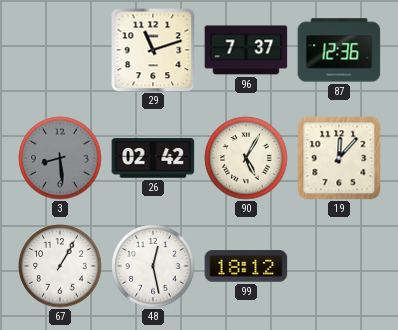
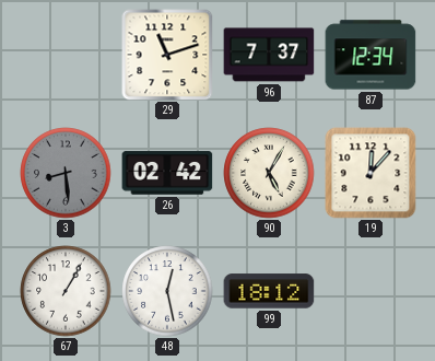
87: 12:36 -> 12:34 (371, 55)
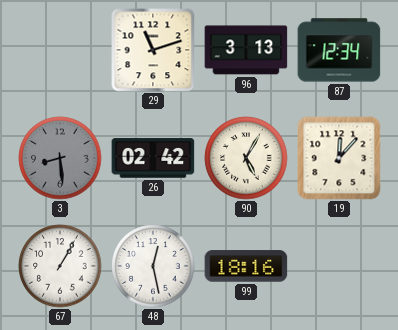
96: 7:37 -> 3:13 (246, 50)
99: 18:12 -> 18:16 (246, 266)
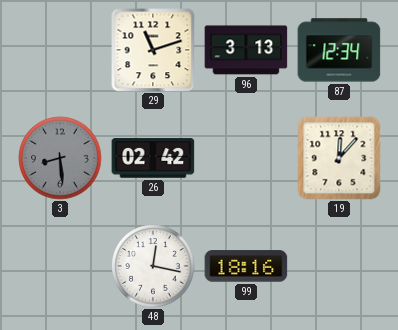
90: 5:05 -> none (246, 158)
67: 1:05 -> none (60, 266)
48: 12:28 -> 12:17 (153, 266)
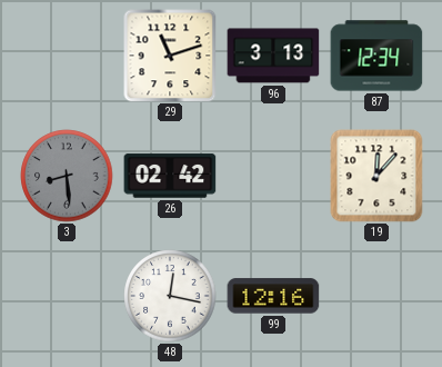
99: 18:16 -> 12:16 (273, 296)
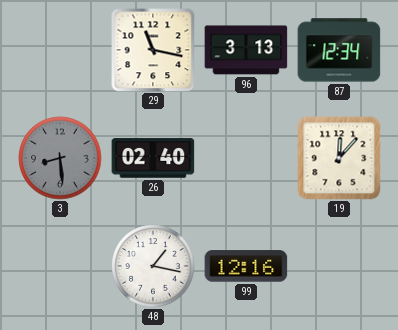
29: 11:12 -> 11:17 (153, 50)
26: 02:42 -> 02:40 (153, 158)
48: 12:17 -> 1:17 (153, 266)
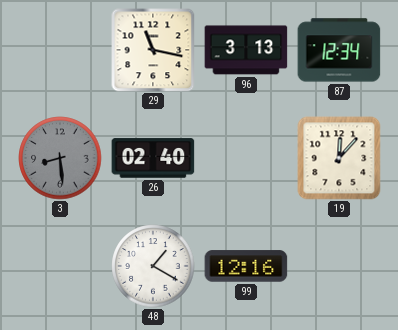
48: 1:17 -> 1:20 (153, 266)
